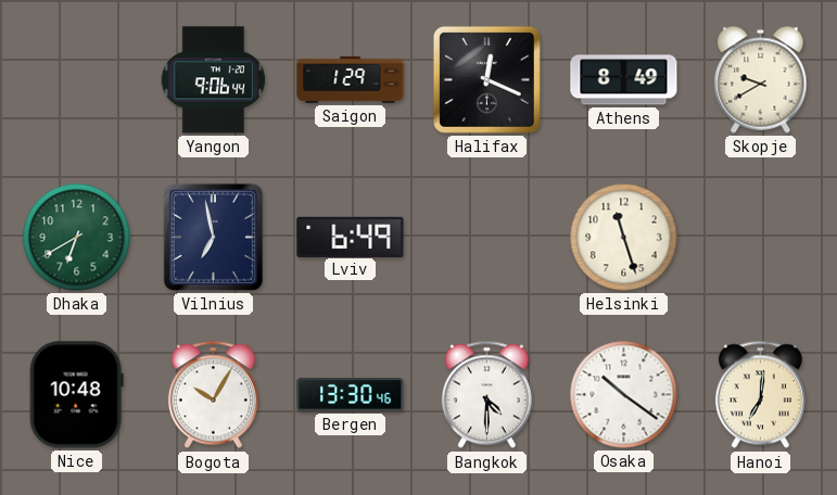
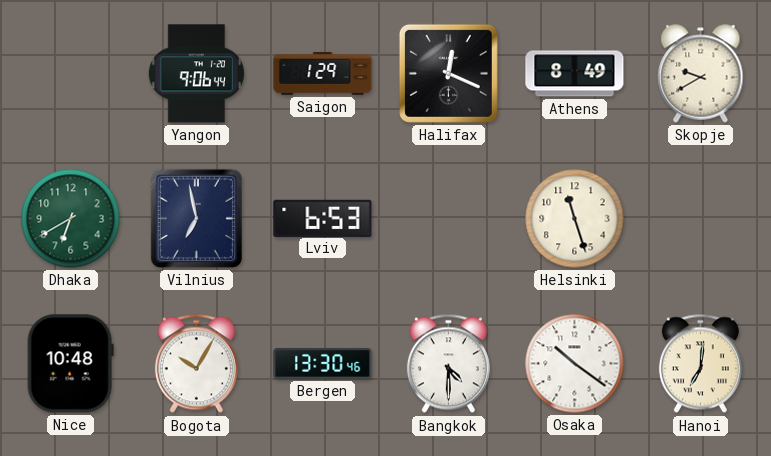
Lviv: 6:49 -> 6:53 (323, 218)
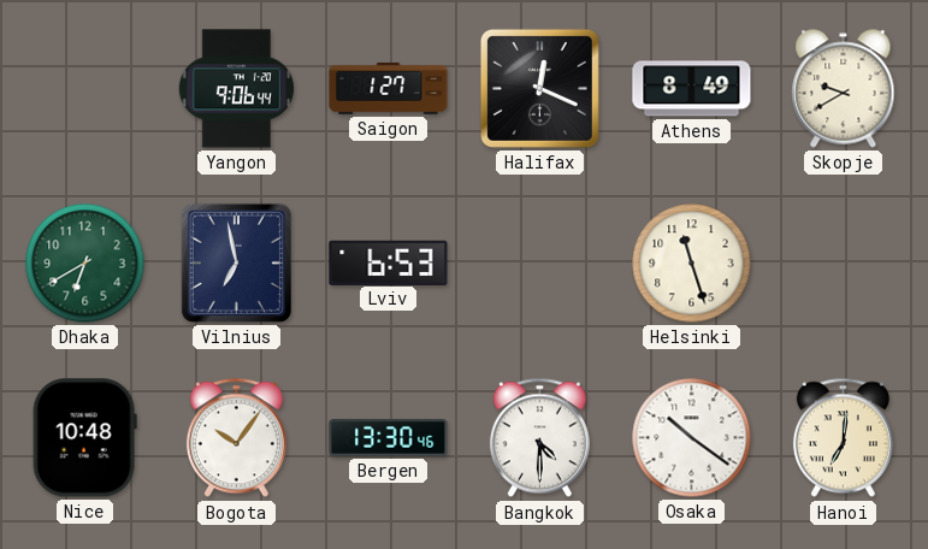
Saigon: 1:29 -> 1:27 (389, 89)
Bogota: 10:05 -> 10:06 (236, 438)
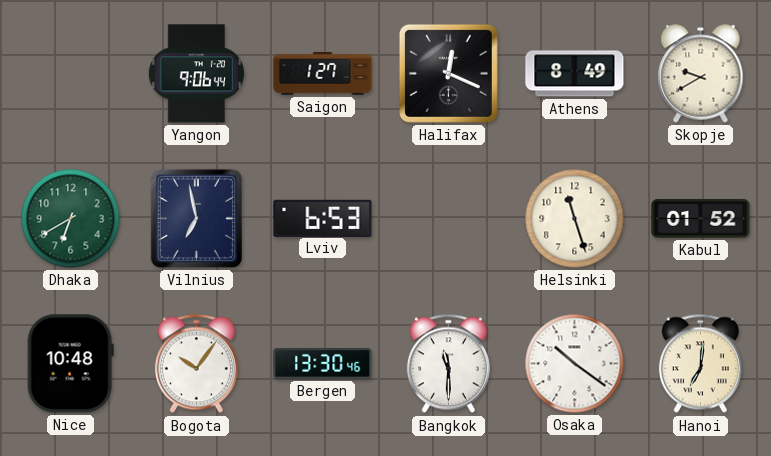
Kabul: none -> 01:52 (701, 219)
Bangkok: 4:30 -> 11:30 (448, 364)
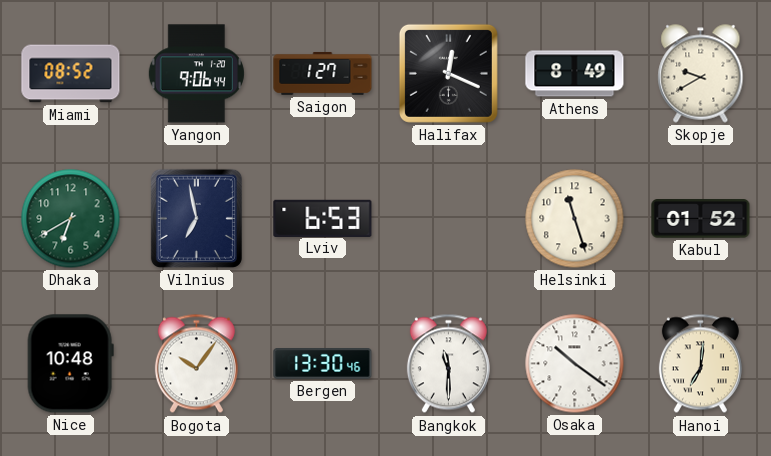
Miami: none -> 08:52 (71, 74)
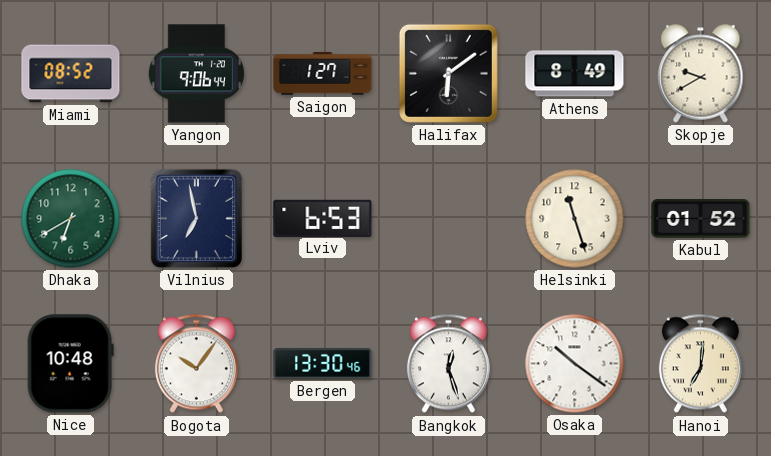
Halifax: 12:19 -> 6:09 (448, 73)
Bangkok: 11:30 -> 12:27 (448, 364)
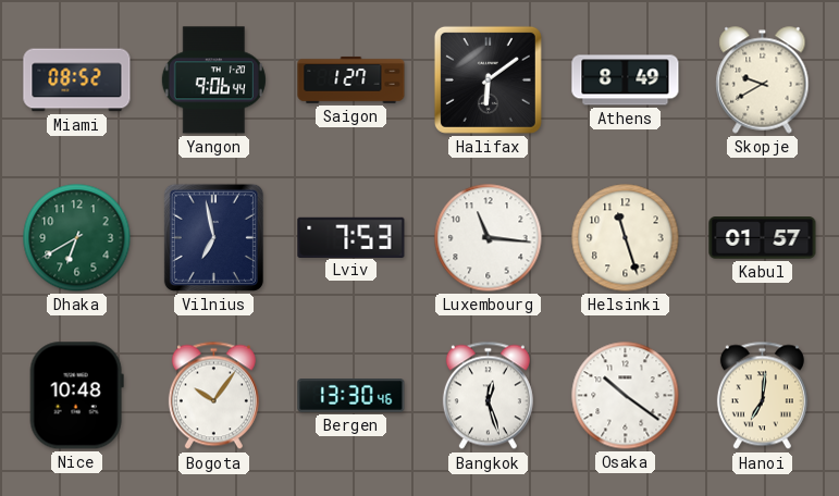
Lviv: 6:53 -> 7:53 (351, 237)
Luxembourg: none -> 11:16 (489, 238)
Kabul: 01:52 -> 01:57 (763, 238)
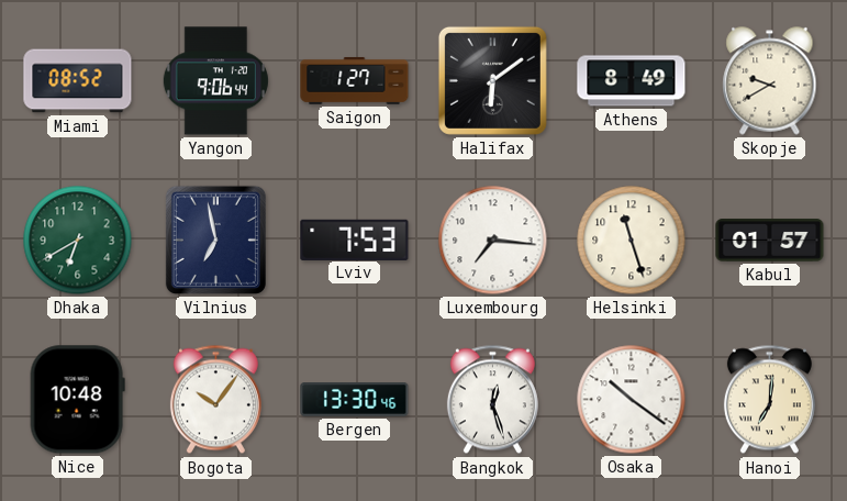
Luxembourg: 11:16 -> 7:16 (493, 241)
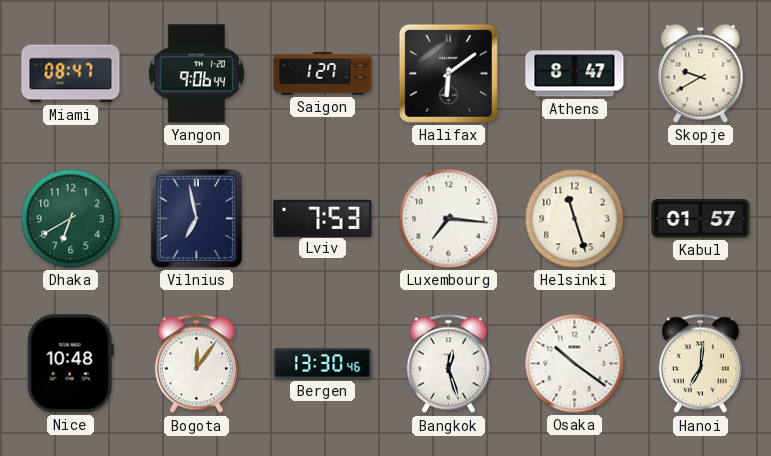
Miami: 08:52 -> 08:47 (71, 74)
Athens: 8:49 -> 8:47 (575, 74)
Bogota: 10:06 -> 12:06 (196, 364)
